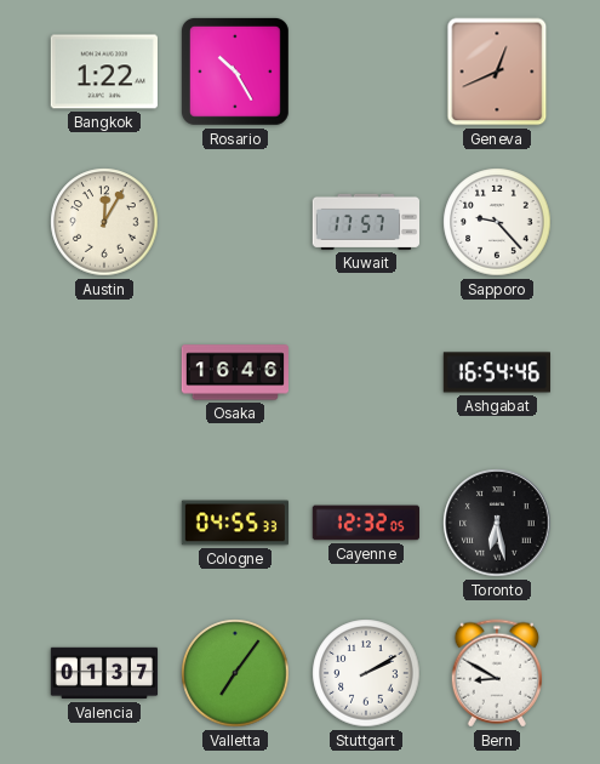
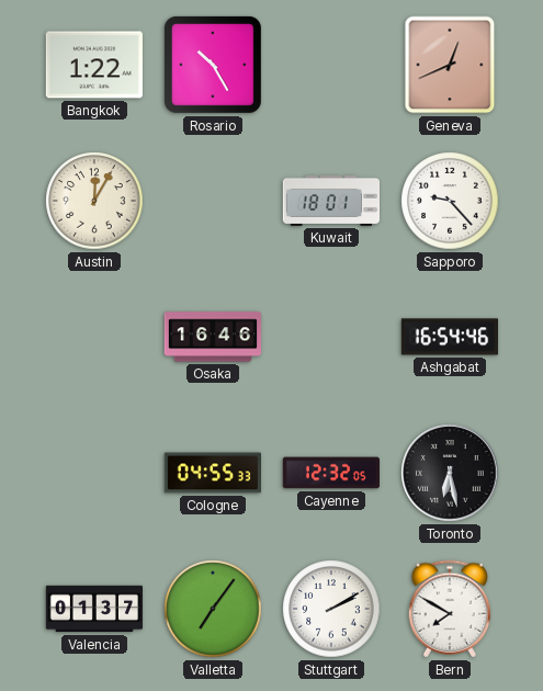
Kuwait: 17:57 -> 18:01 (330, 201)
Bern: 8:50 -> 7:50 (449, 609)
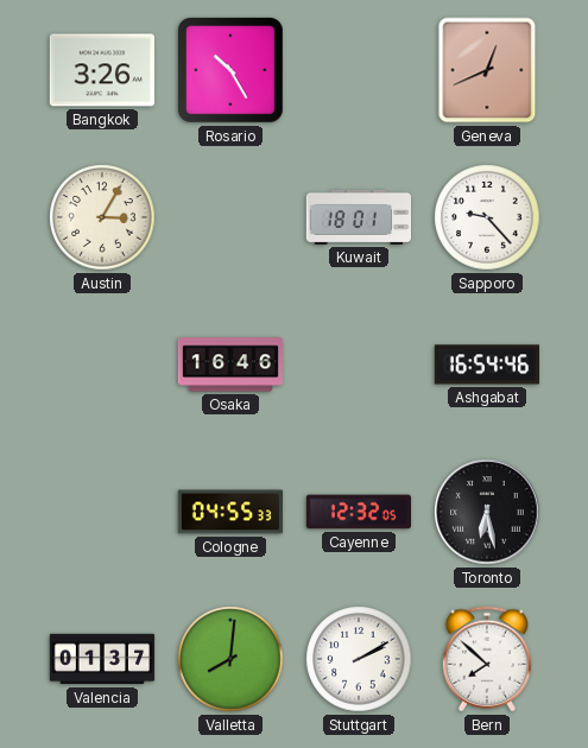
Bangkok: 1:22 -> 3:26 (102, 70)
Austin: 12:05 -> 3:05 (102, 217)
Valletta: 7:06 -> 8:01 (230, 659)
Bern: 7:50 -> 7:52 (486, 659)
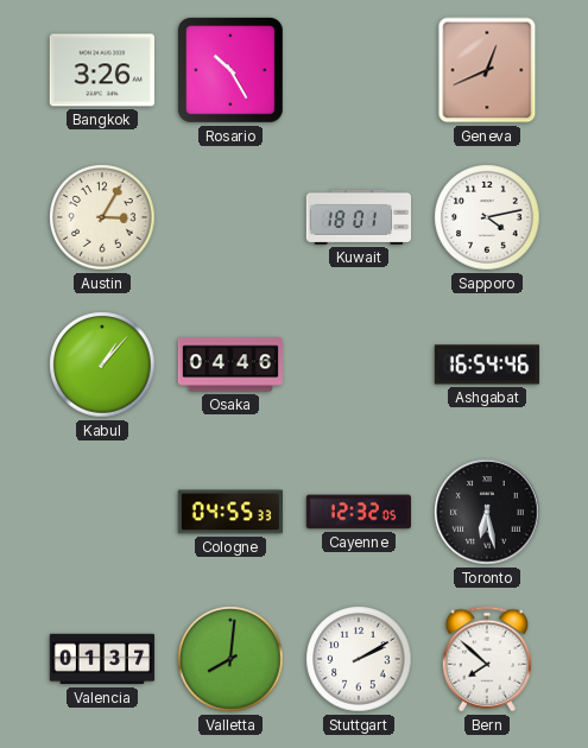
Sapporo: 9:23 -> 4:13 (487, 217)
Kabul: none -> 1:07 (102, 365)
Osaka: 16:46 -> 04:46 (229, 365)
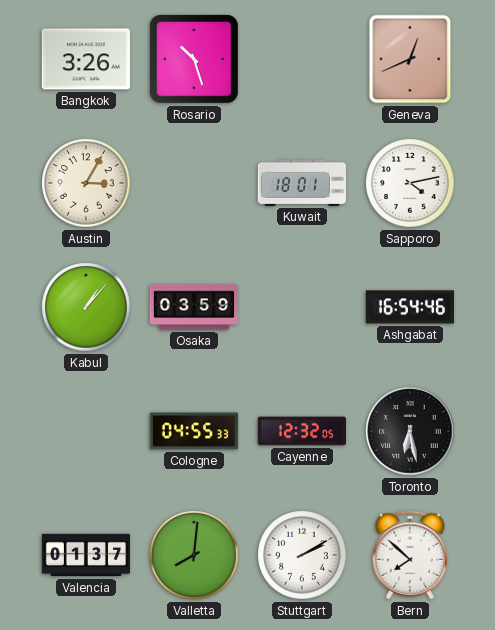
Rosario: 10:25 -> 10:27 (194, 59)
Osaka: 04:46 -> 03:59 (193, 307)
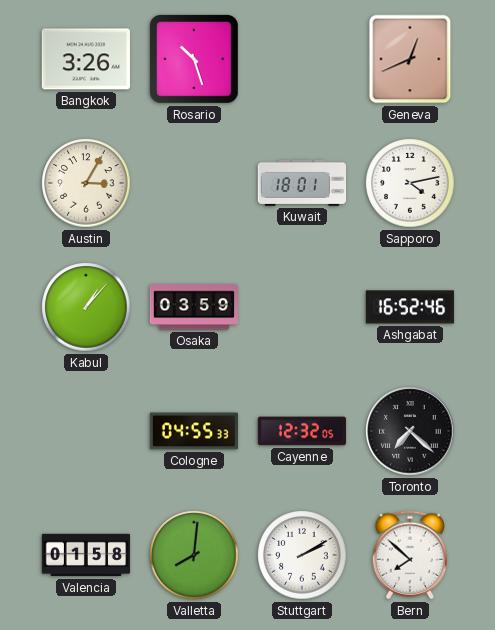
Ashgabat: 16:54 -> 16:52 (409, 307)
Toronto: 6:28 -> 7:22 (410, 431)
Valencia: 01:37 -> 01:58 (86, 555)
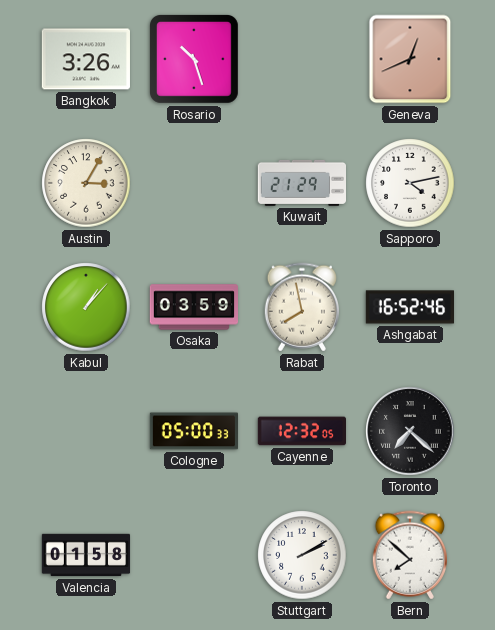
Kuwait: 18:01 -> 21:29 (301, 183)
Rabat: none -> 7:58 (301, 307)
Cologne: 04:55 -> 05:00 (193, 431)
Valletta: 8:01 -> none (194, 555)
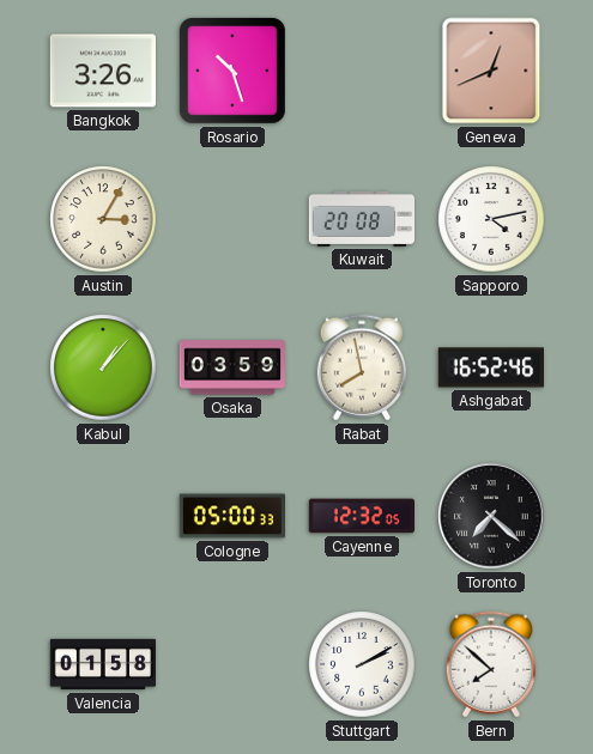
Kuwait: 21:29 -> 20:08 (361, 219)
